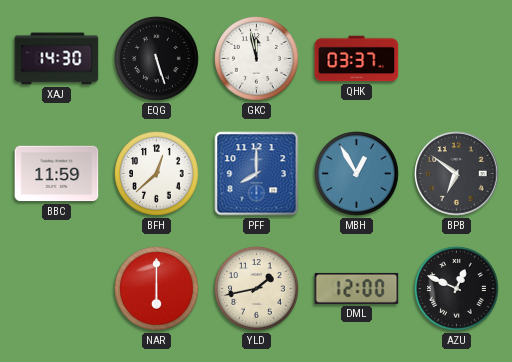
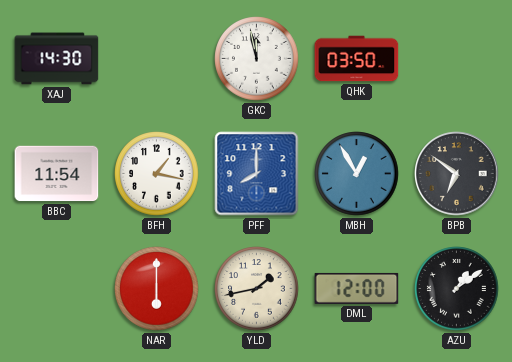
EQG: 5:27 -> none (157, 59)
QHK: 03:37 -> 03:50 (357, 59)
BBC: 11:59 -> 11:54 (57, 174)
BFH: 12:38 -> 1:17 (157, 174)
AZU: 12:49 -> 1:09 (457, 289)
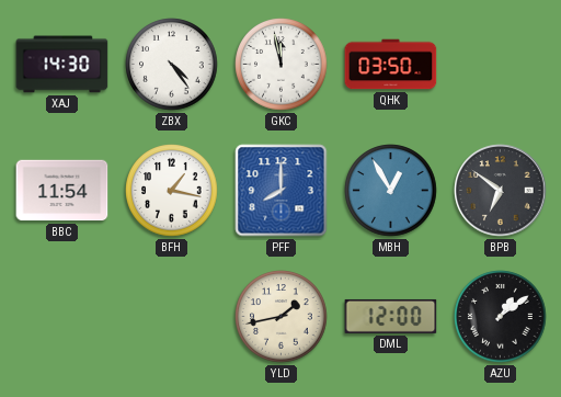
ZBX: none -> 4:24 (172, 65)
NAR: 6:00 -> none (157, 289)
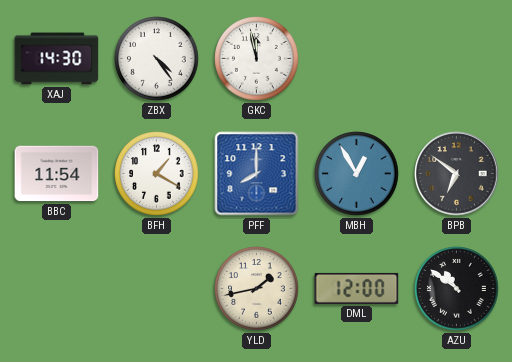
QHK: 03:50 -> none (391, 65)
BFH: 1:17 -> 1:20 (157, 174)
AZU: 1:09 -> 10:51 (457, 289)
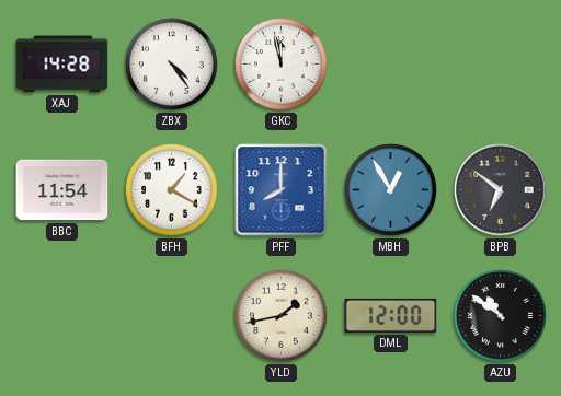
XAJ: 14:30 -> 14:28 (62, 65)
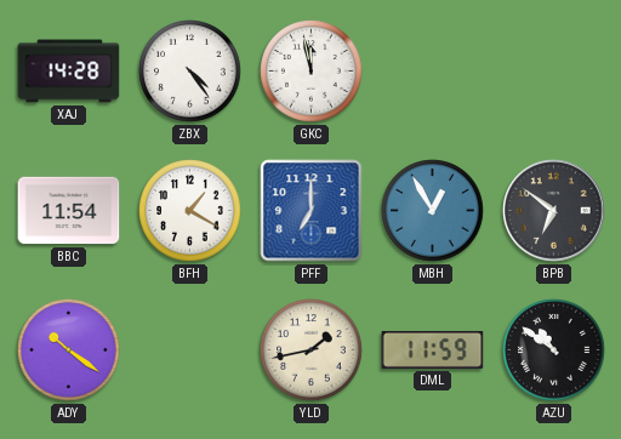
PFF: 8:00 -> 7:00 (312, 211)
ADY: none -> 10:21 (69, 350)
DML: 12:00 -> 11:59 (433, 349)
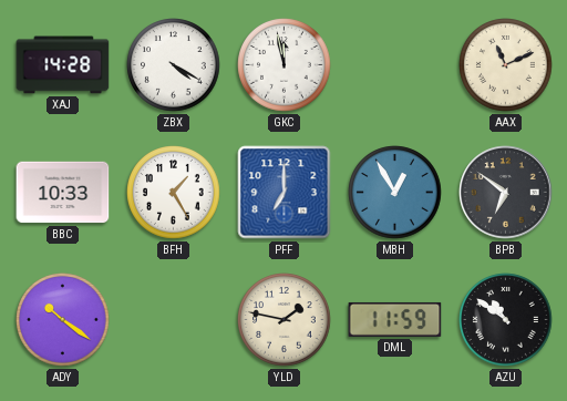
ZBX: 4:24 -> 4:20 (174, 65)
AAX: none -> 11:11 (506, 65)
BBC: 11:54 -> 10:33 (63, 193)
BFH: 1:20 -> 1:25 (174, 193)
YLD: 1:43 -> 1:47 (285, 320)
